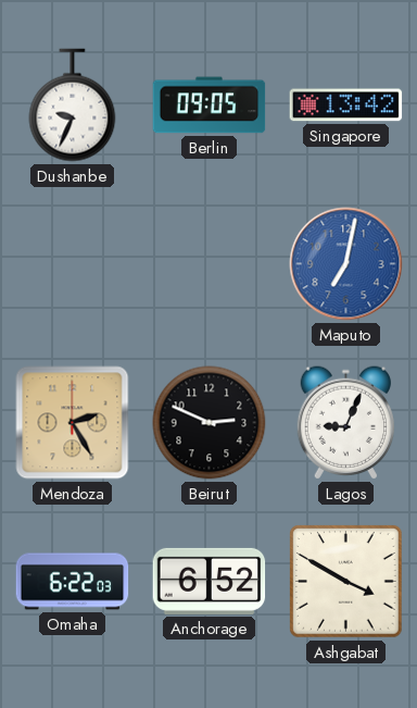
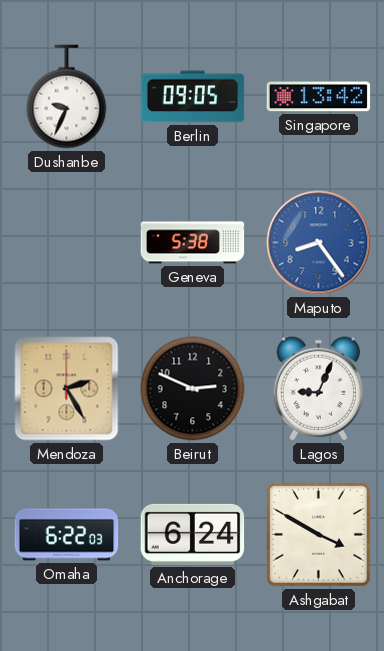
Geneva: none -> 5:38 (193, 243)
Maputo: 7:02 -> 8:24 (319, 243)
Anchorage: 6:52 -> 6:24 (193, 534)
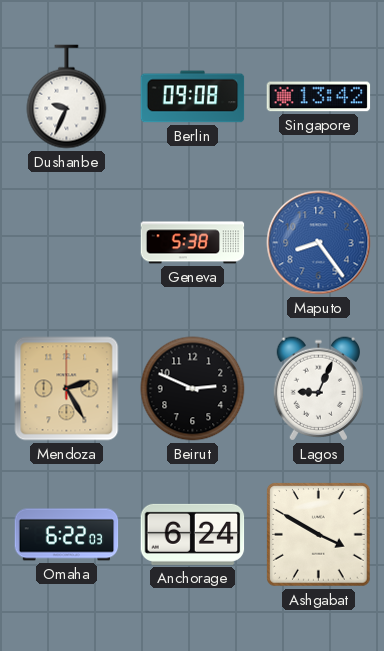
Berlin: 09:05 -> 09:08 (193, 97)
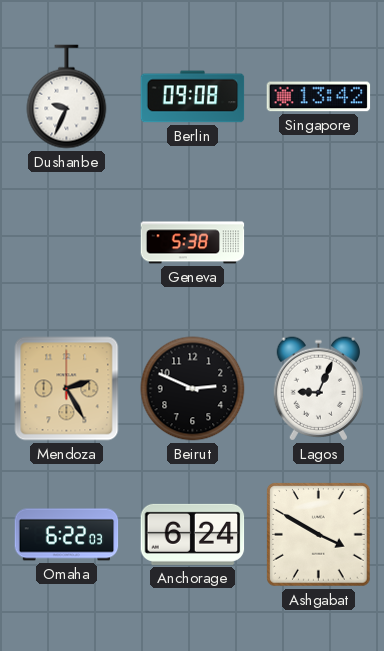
Maputo: 8:24 -> none (319, 243)
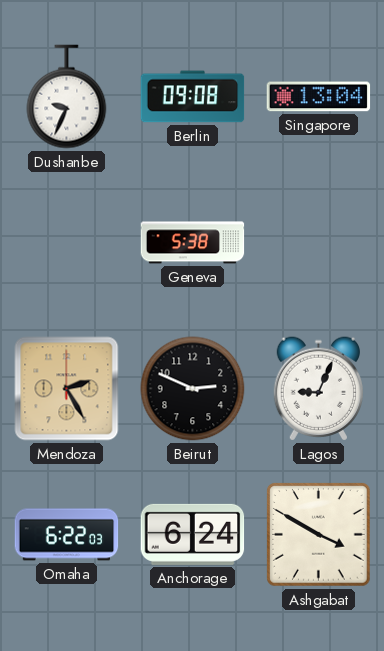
Singapore: 13:42 -> 13:04 (319, 97)
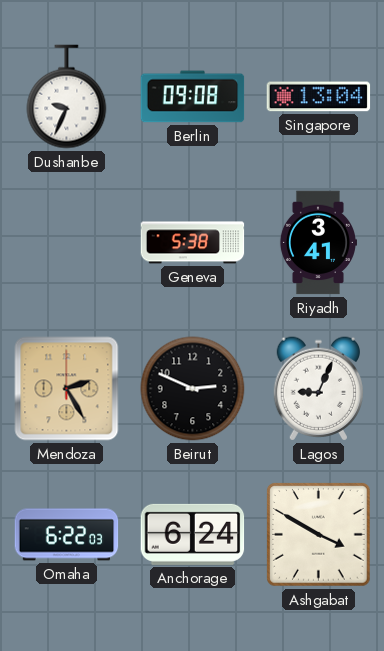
Riyadh: none -> 3:41 (317, 243)
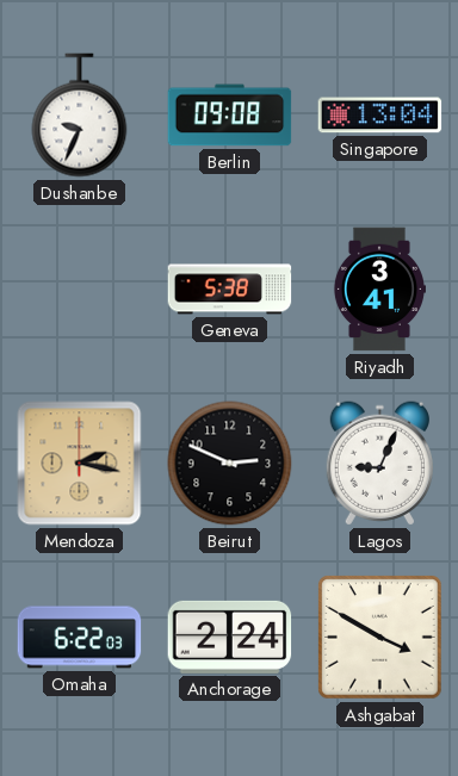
Mendoza: 2:25 -> 2:17 (80, 464)
Anchorage: 6:24 -> 2:24 (230, 637)
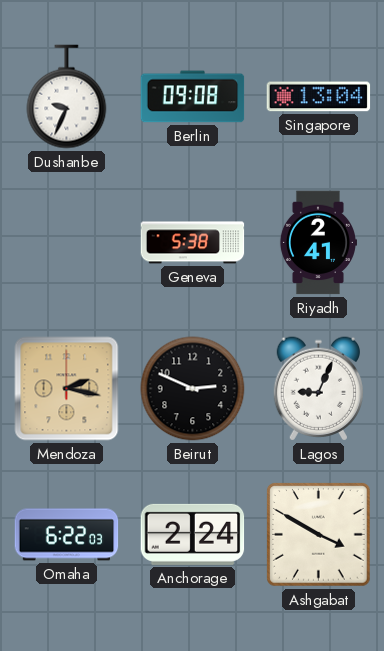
Riyadh: 3:41 -> 2:41 (317, 243)
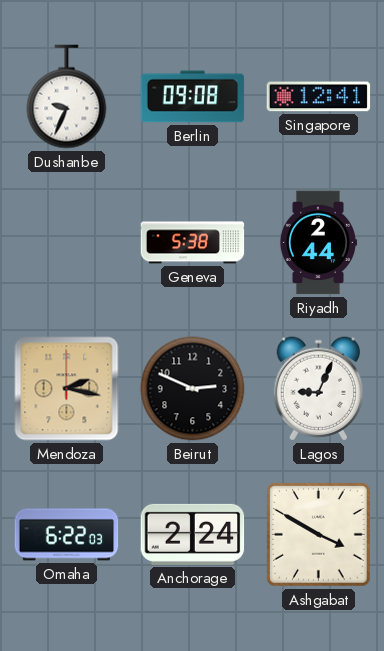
Singapore: 13:04 -> 12:41 (319, 97)
Riyadh: 2:41 -> 2:44 (317, 243)
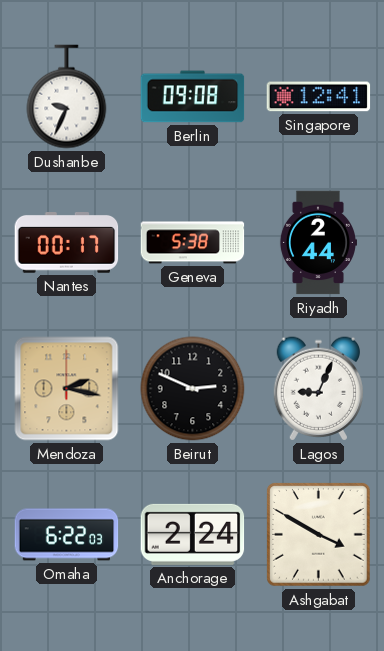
Nantes: none -> 00:17 (67, 243)
